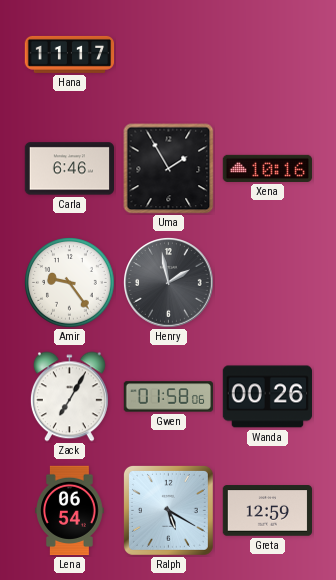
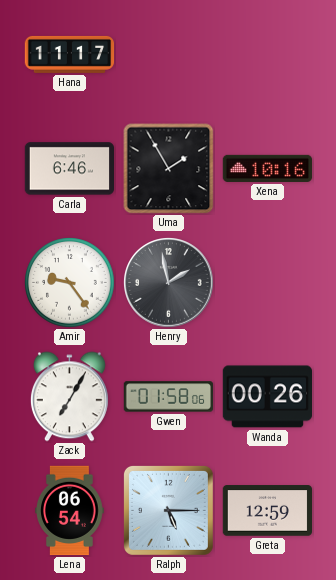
Ralph: 5:20 -> 5:15 (168, 510)
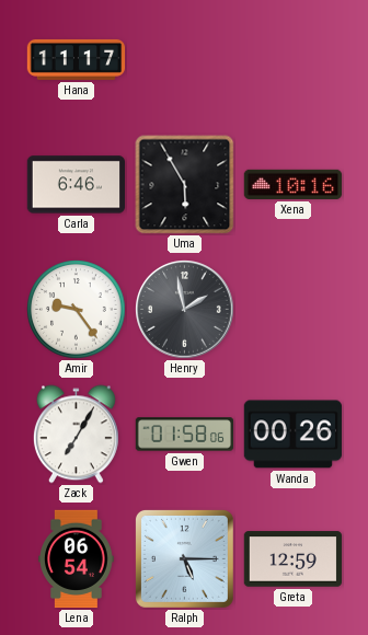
Uma: 1:55 -> 5:55 (185, 185)
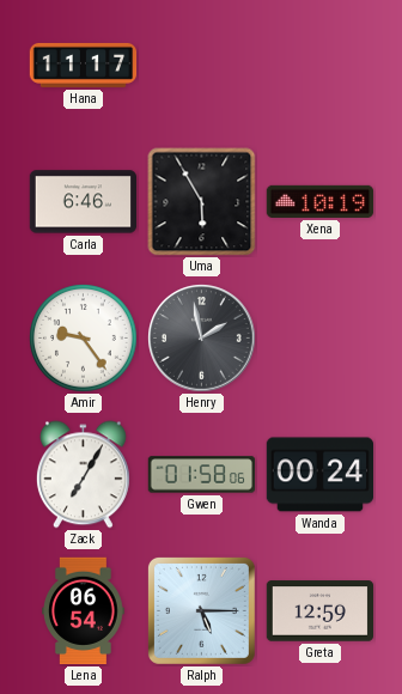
Xena: 10:16 -> 10:19 (321, 201)
Wanda: 00:26 -> 00:24 (319, 475)
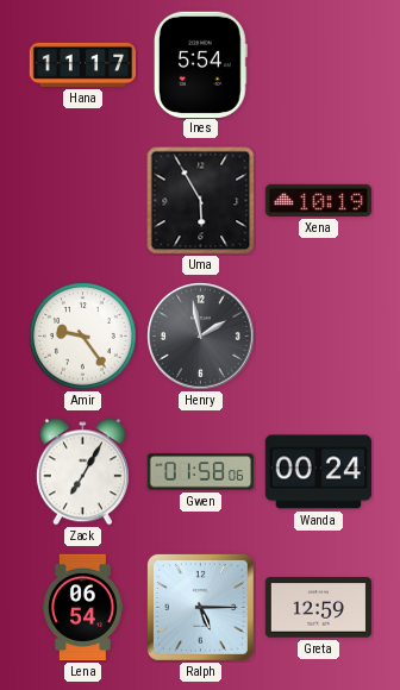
Ines: none -> 5:54 (200, 64)
Carla: 6:46 -> none (84, 202)
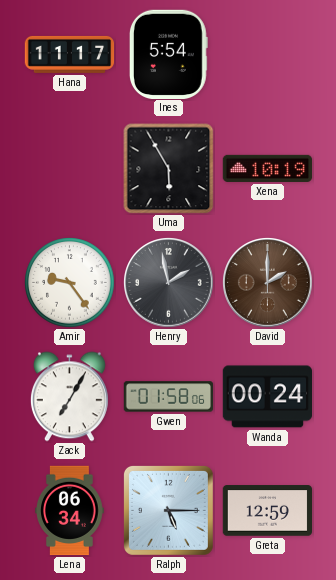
David: none -> 2:00 (268, 283)
Lena: 06:54 -> 06:34 (70, 511)
